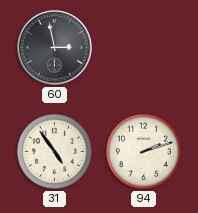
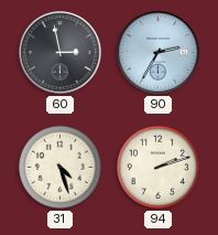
90: none -> 2:35 (159, 53)
31: 4:54 -> 4:27 (59, 167)
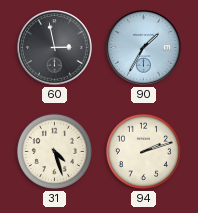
90: 2:35 -> 1:35 (144, 48)
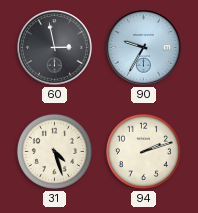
90: 1:35 -> 9:35 (144, 48)
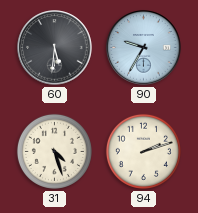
60: 2:58 -> 5:31 (55, 48)
